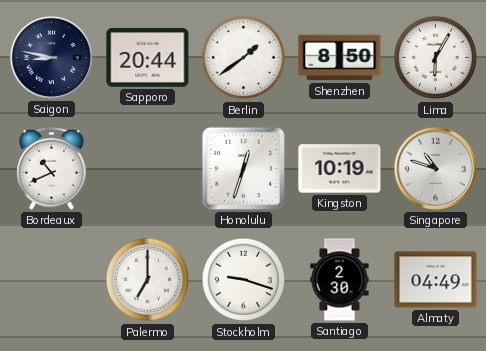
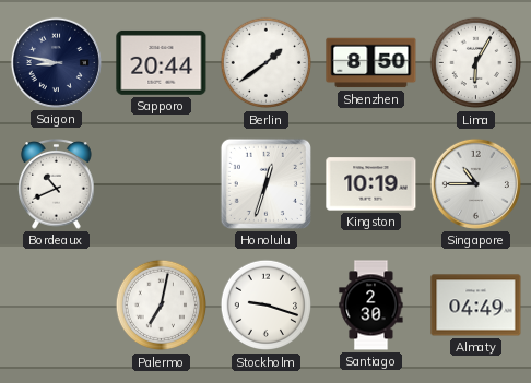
Singapore: 10:48 -> 10:45 (475, 183)
Palermo: 7:00 -> 7:02 (162, 306)
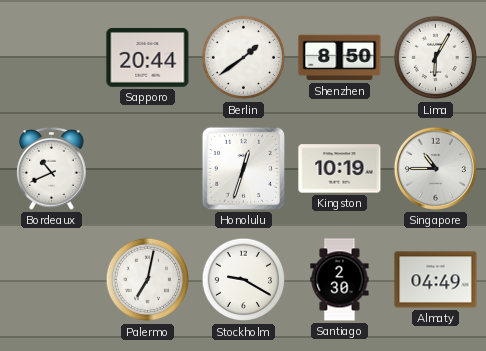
Saigon: 8:47 -> none (56, 62)
Stockholm: 9:18 -> 9:20 (244, 280)
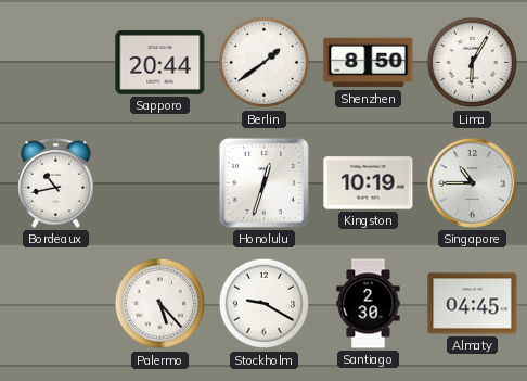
Bordeaux: 10:41 -> 10:43 (56, 183)
Palermo: 7:02 -> 5:23 (160, 304)
Almaty: 04:49 -> 04:45 (473, 304)
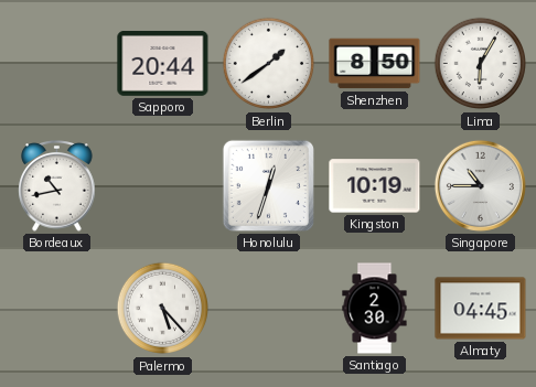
Stockholm: 9:20 -> none (265, 304)
